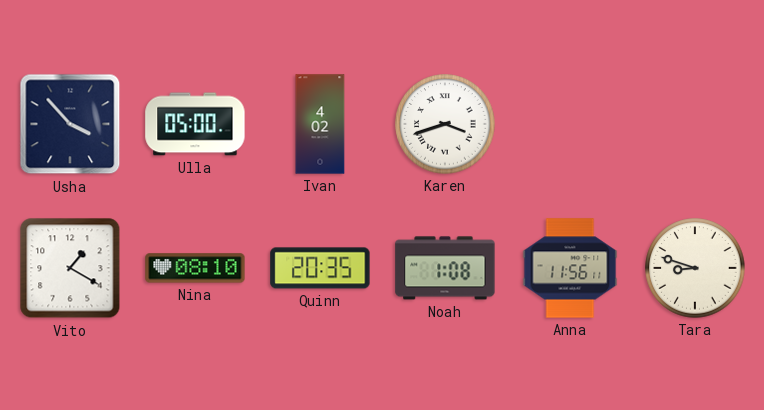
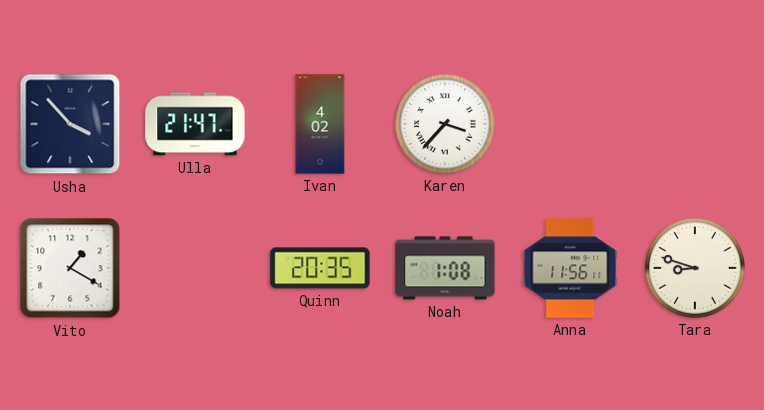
Ulla: 05:00 -> 21:47 (195, 124)
Karen: 3:42 -> 3:37 (445, 124)
Nina: 08:10 -> none (195, 268)
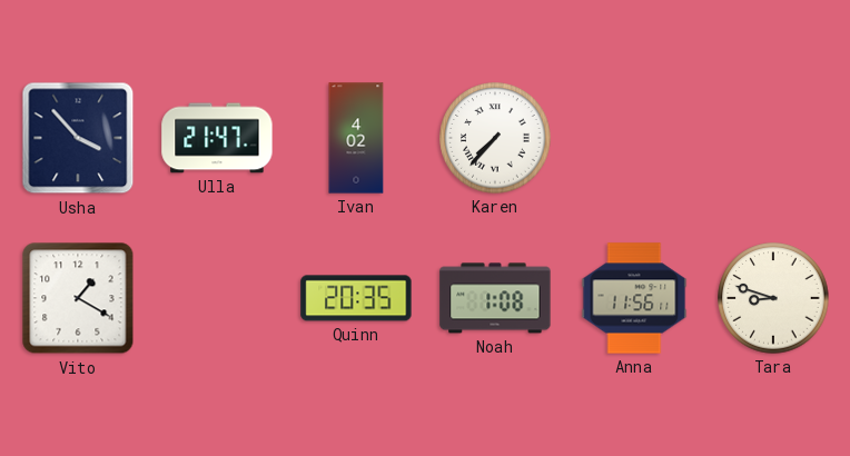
Karen: 3:37 -> 7:37 (495, 138)
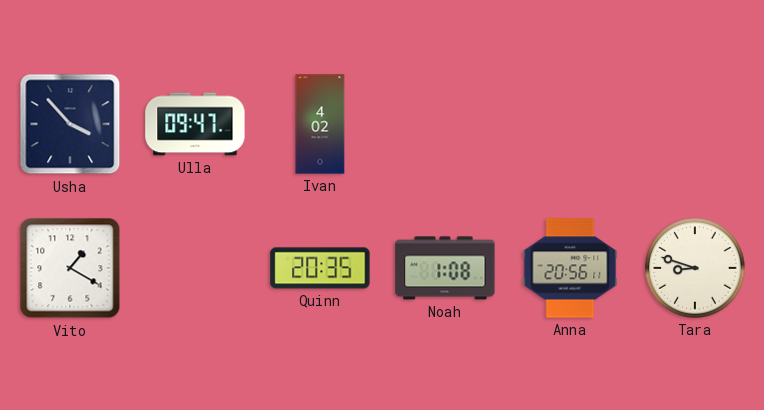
Ulla: 21:47 -> 09:47 (195, 124)
Karen: 7:37 -> none (495, 138)
Anna: 11:56 -> 20:56 (570, 268)
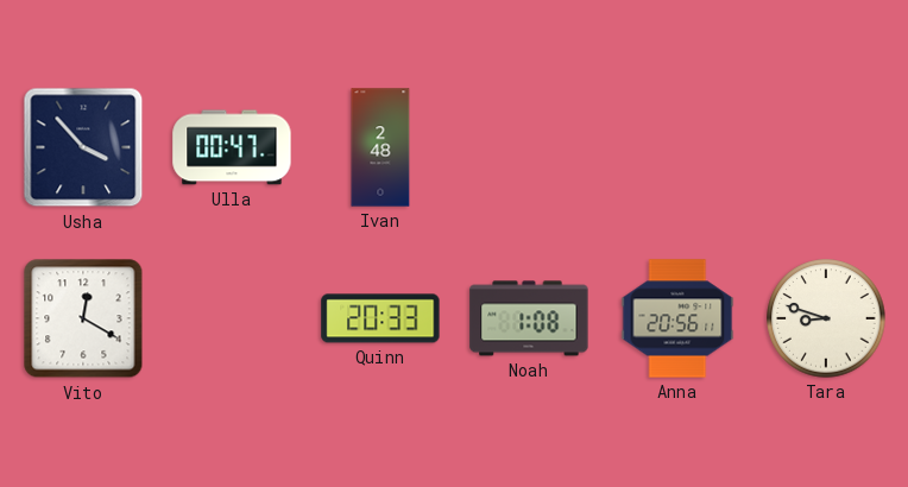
Ulla: 09:47 -> 00:47 (232, 147)
Ivan: 4:02 -> 2:48 (380, 147)
Vito: 1:20 -> 12:20 (83, 318)
Quinn: 20:35 -> 20:33 (380, 318)
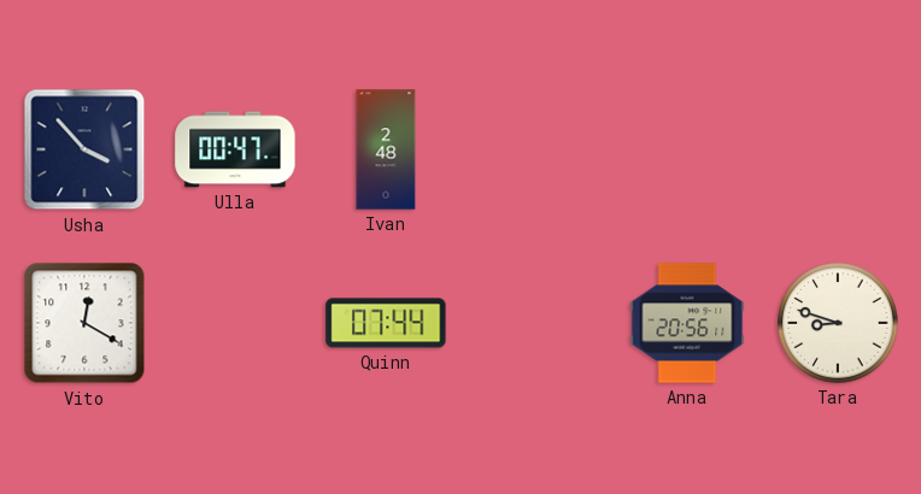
Quinn: 20:33 -> 07:44 (386, 323)
Noah: 1:08 -> none (529, 318)
